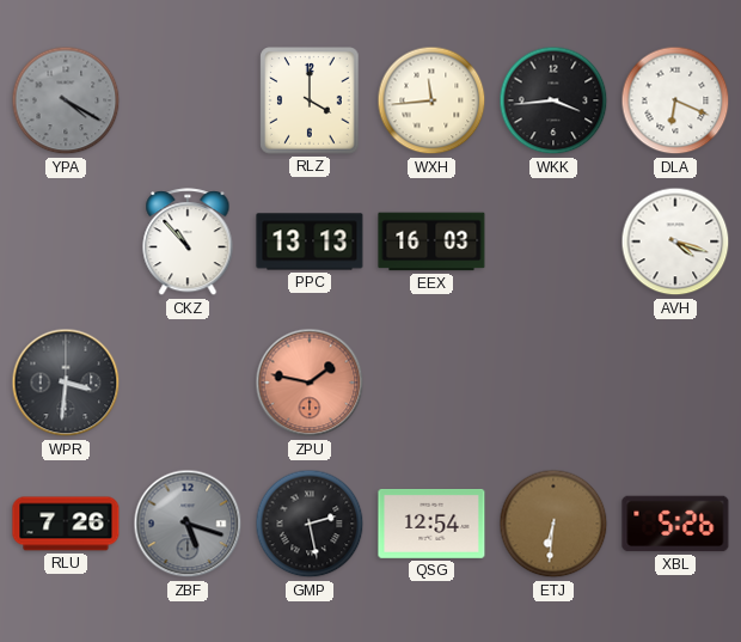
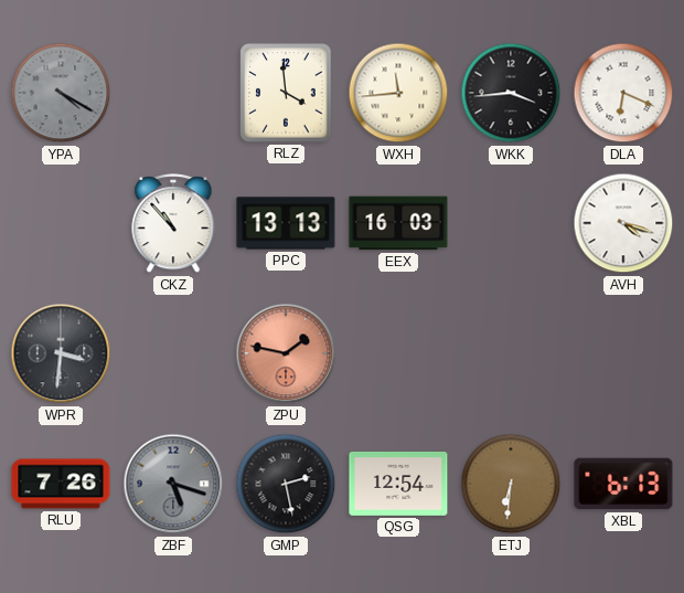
RLZ: 4:00 -> 3:59 (286, 93)
XBL: 5:26 -> 6:13 (623, 484)
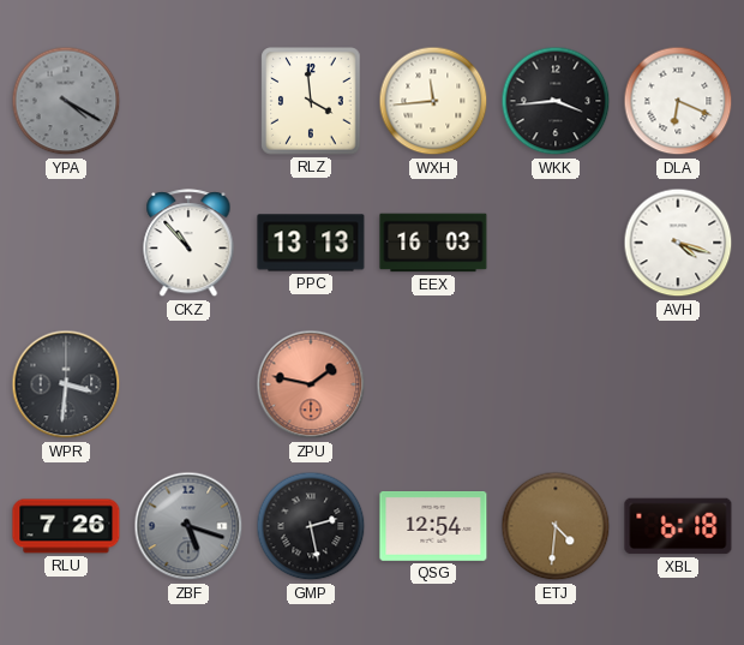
ETJ: 6:31 -> 4:31 (556, 526)
XBL: 6:13 -> 6:18 (678, 526)
